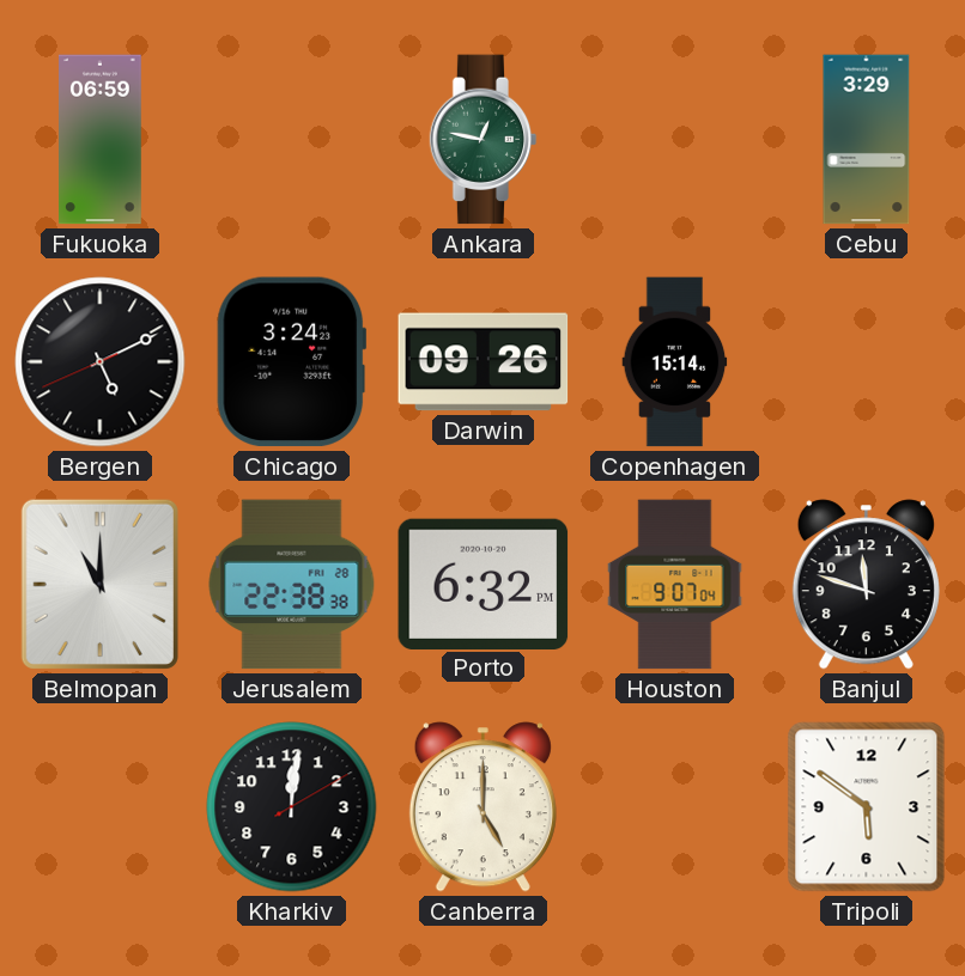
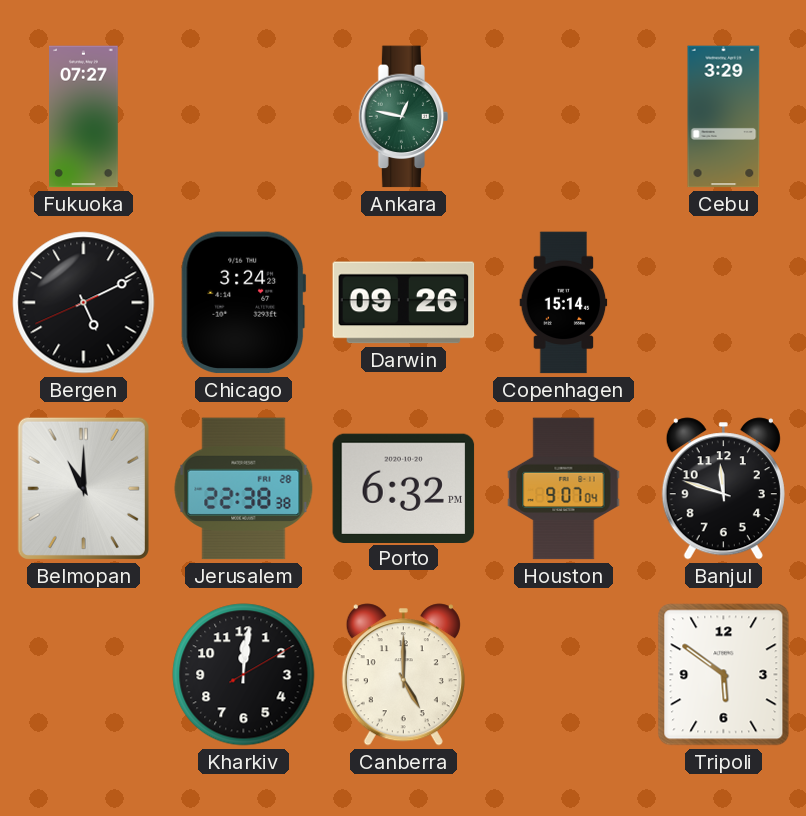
Fukuoka: 06:59 -> 07:27 (84, 117)
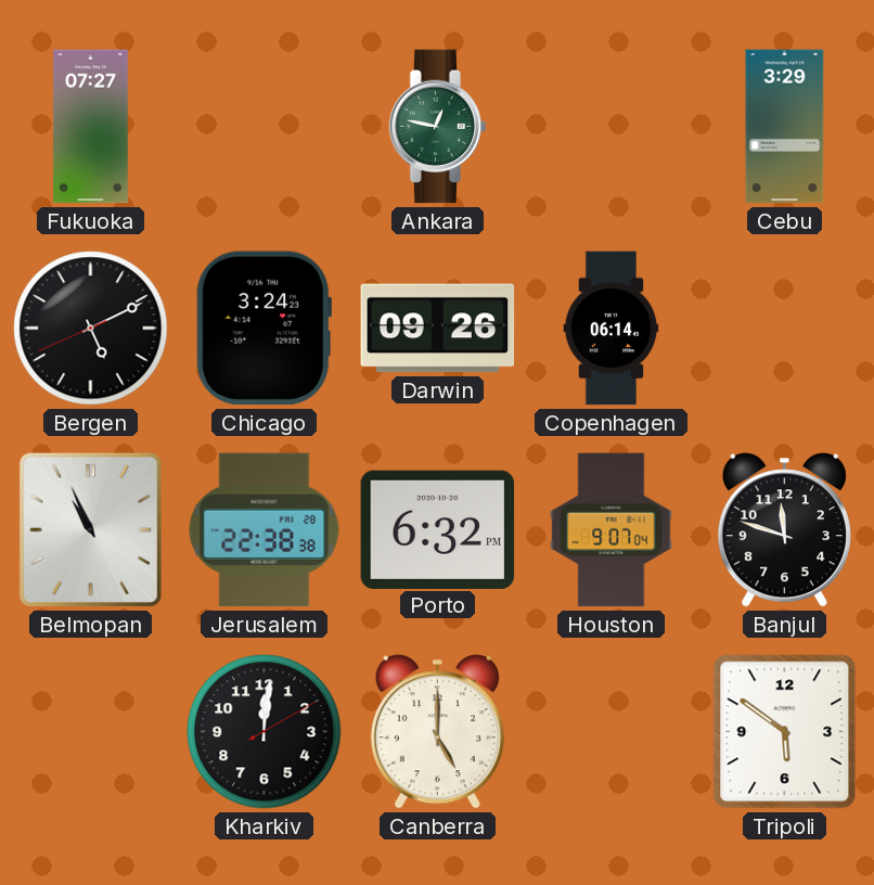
Copenhagen: 15:14 -> 06:14 (612, 329)
Belmopan: 11:00 -> 10:56 (90, 529)
